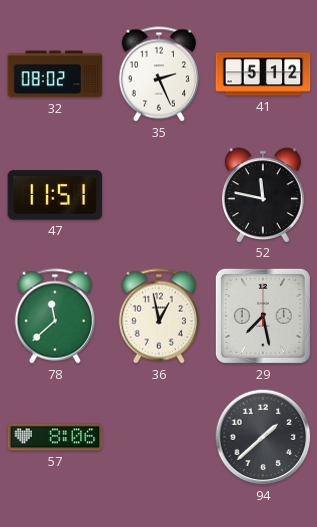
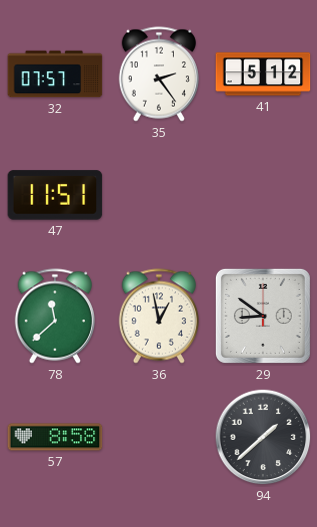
32: 08:02 -> 07:57 (55, 74)
35: 2:26 -> 2:24 (159, 74)
52: 11:47 -> none (264, 195)
29: 7:28 -> 8:51 (263, 316)
57: 8:06 -> 8:58 (55, 437)
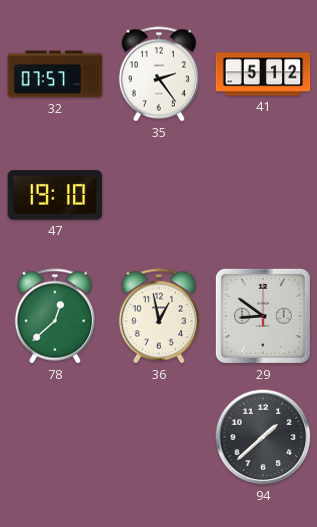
47: 11:51 -> 19:10 (55, 195)
78: 11:38 -> 12:38 (55, 316)
57: 8:58 -> none (55, 437)
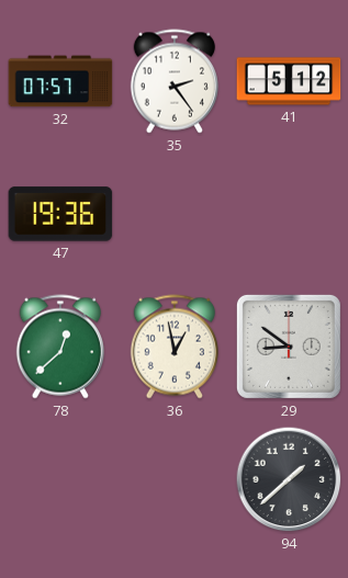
47: 19:10 -> 19:36 (60, 214)
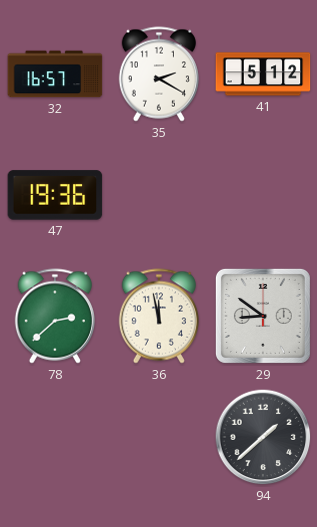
32: 07:57 -> 16:57 (55, 74)
35: 2:24 -> 2:20 (159, 74)
78: 12:38 -> 2:38 (55, 316)
36: 12:58 -> 11:58 (159, 316)
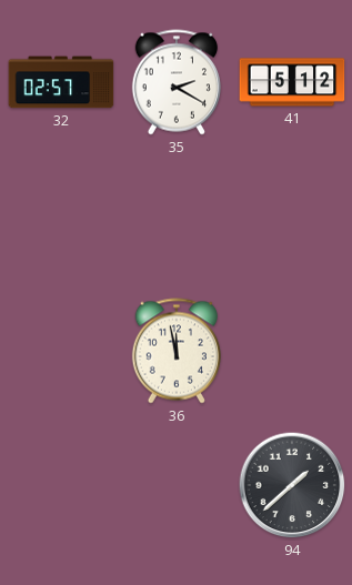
32: 16:57 -> 02:57 (61, 82)
47: 19:36 -> none (55, 195)
78: 2:38 -> none (55, 316)
29: 8:51 -> none (263, 316)
